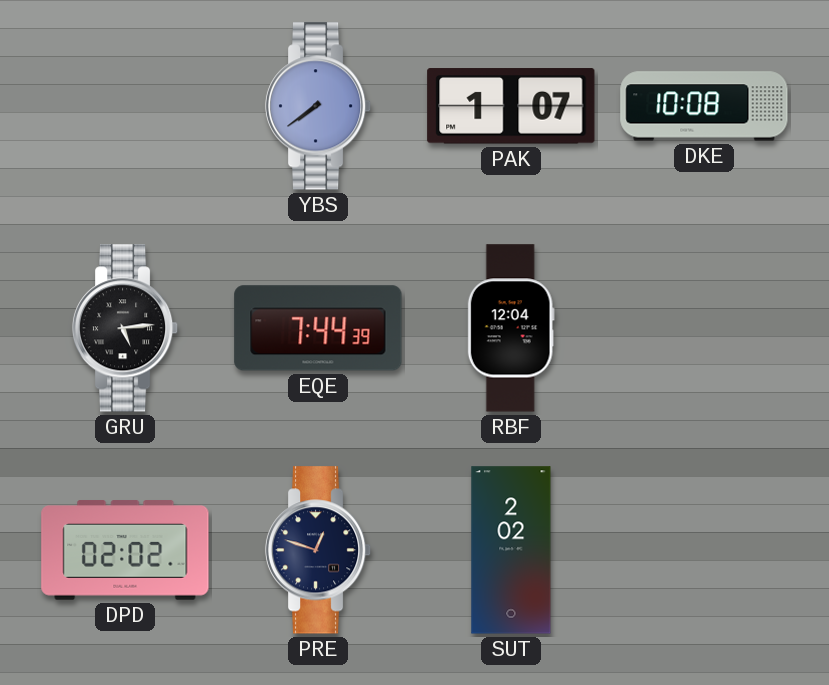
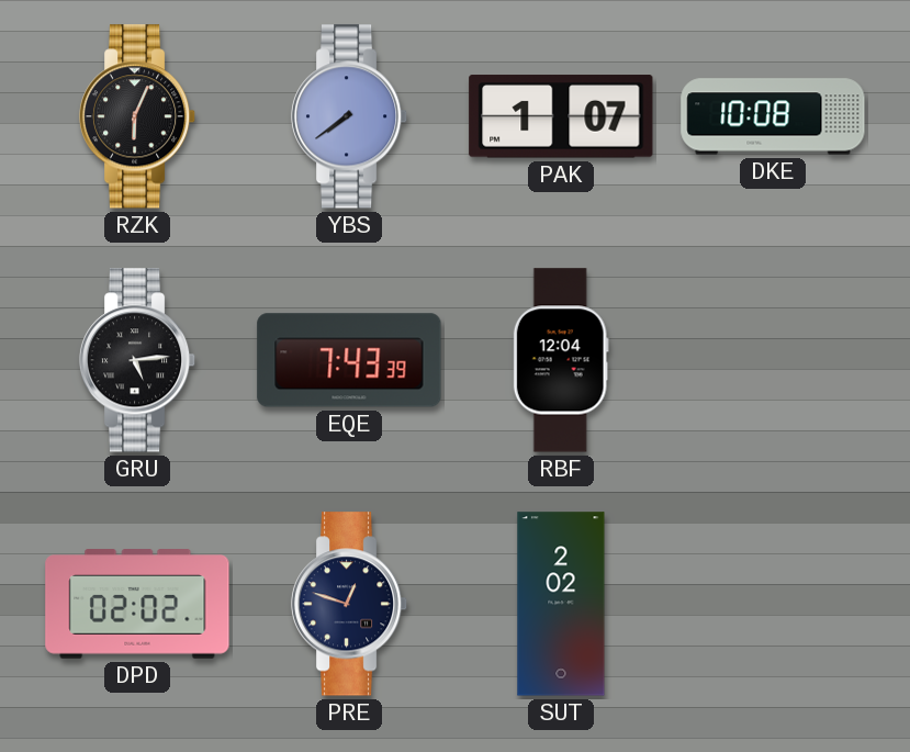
RZK: none -> 6:04 (137, 116)
EQE: 7:44 -> 7:43 (349, 360)
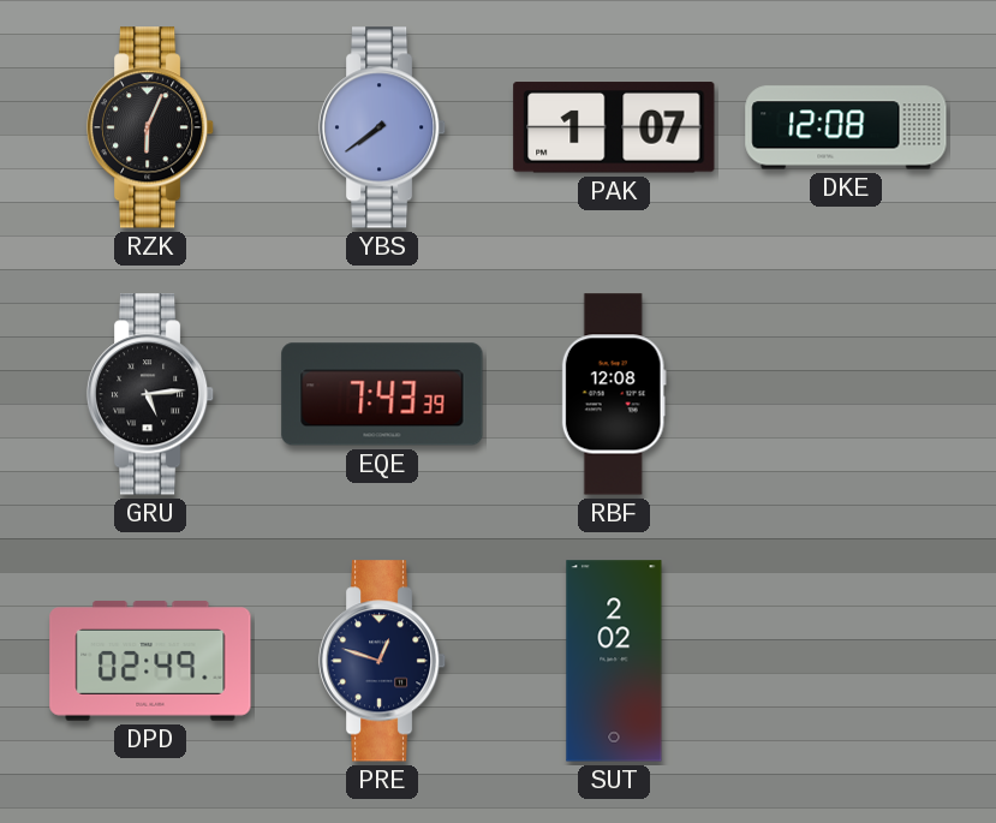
DKE: 10:08 -> 12:08 (846, 127)
RBF: 12:04 -> 12:08 (614, 394)
DPD: 02:02 -> 02:49 (150, 661)
